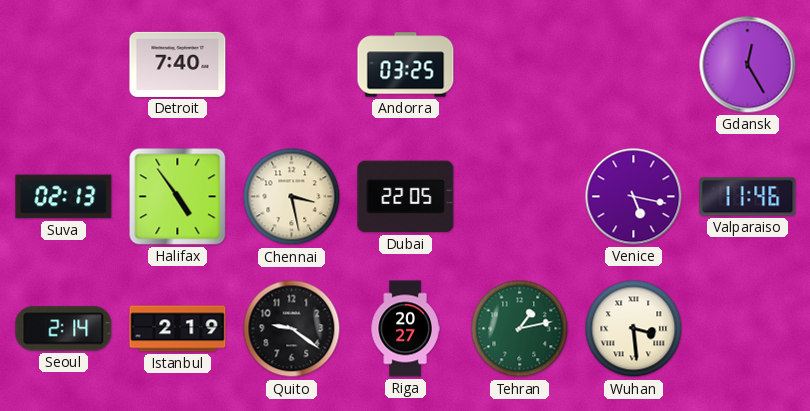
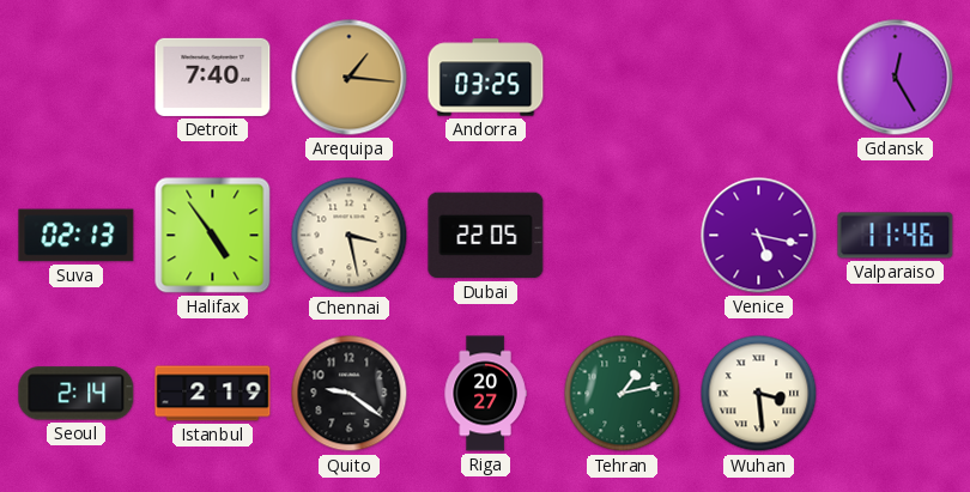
Arequipa: none -> 1:16 (350, 78)
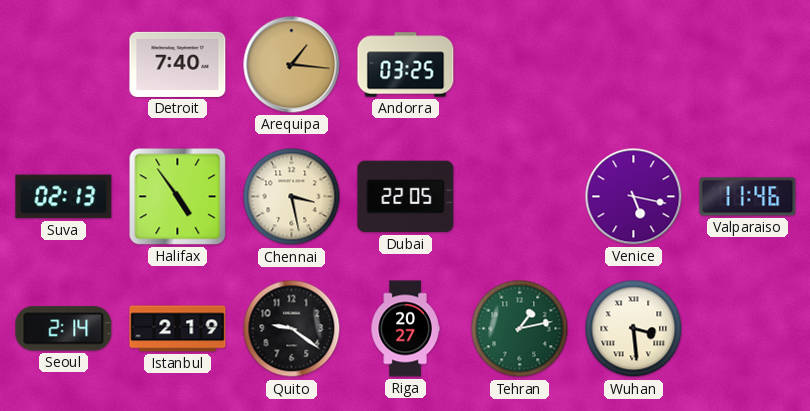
Gdansk: 12:25 -> none (896, 78)
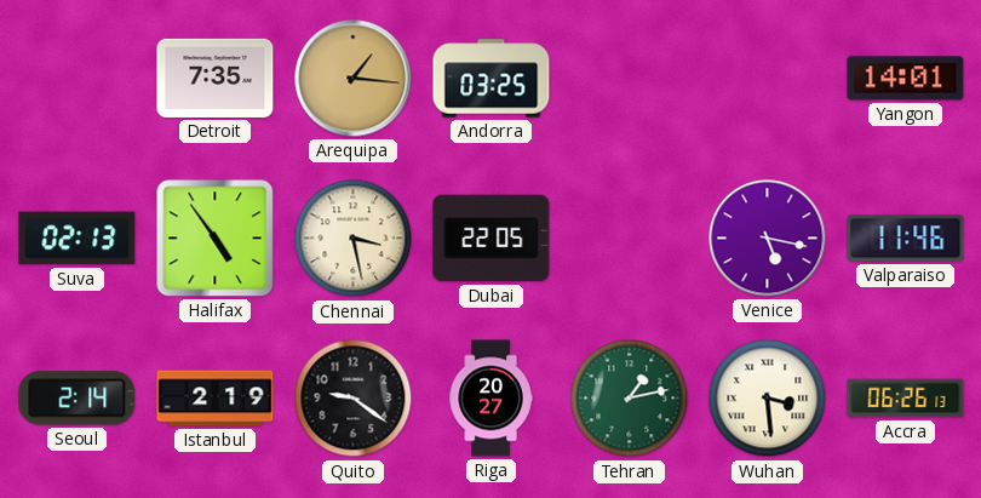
Detroit: 7:40 -> 7:35 (216, 78)
Yangon: none -> 14:01 (906, 79)
Accra: none -> 06:26 (906, 399)
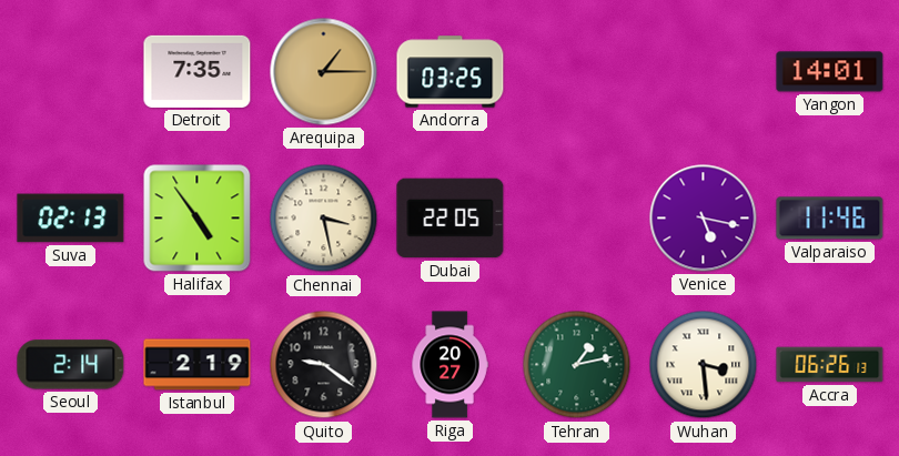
Arequipa: 1:16 -> 1:15 (324, 72)
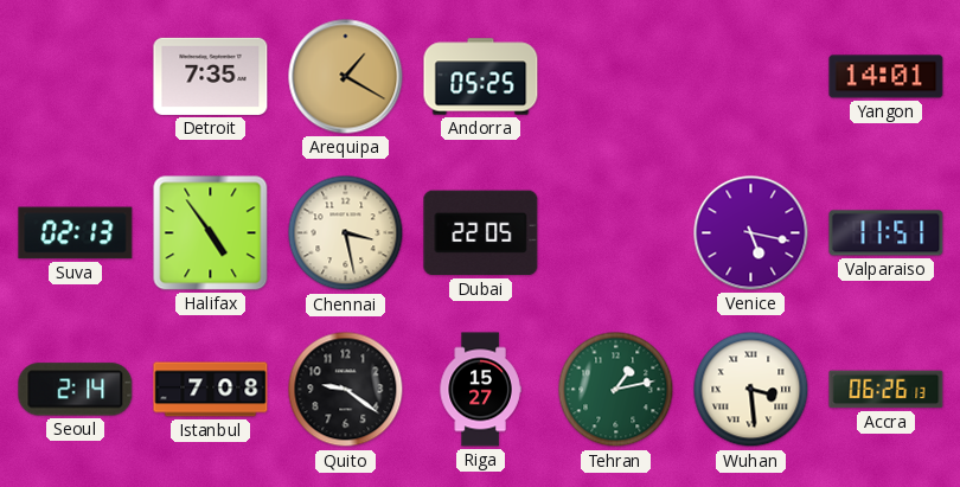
Arequipa: 1:15 -> 1:20 (346, 77)
Andorra: 03:25 -> 05:25 (481, 77)
Valparaiso: 11:46 -> 11:51 (887, 233)
Istanbul: 2:19 -> 7:08 (211, 390)
Riga: 20:27 -> 15:27 (480, 390)
